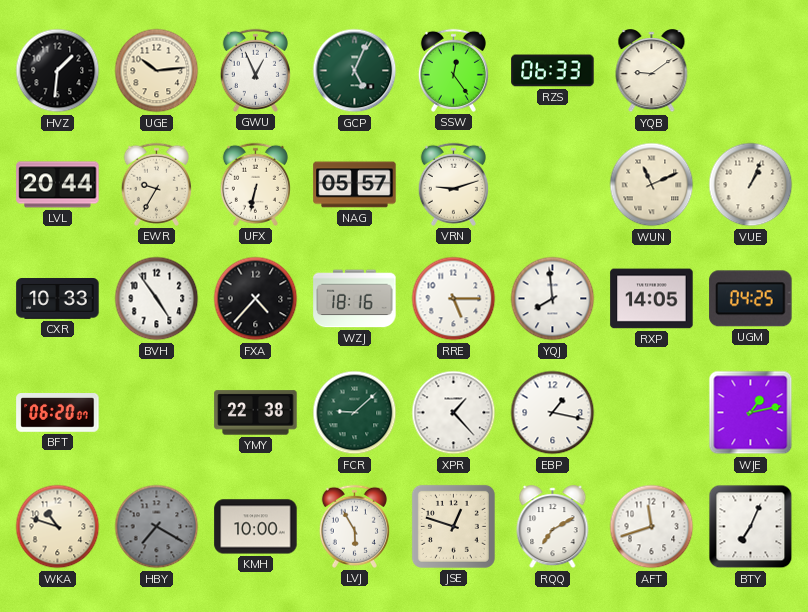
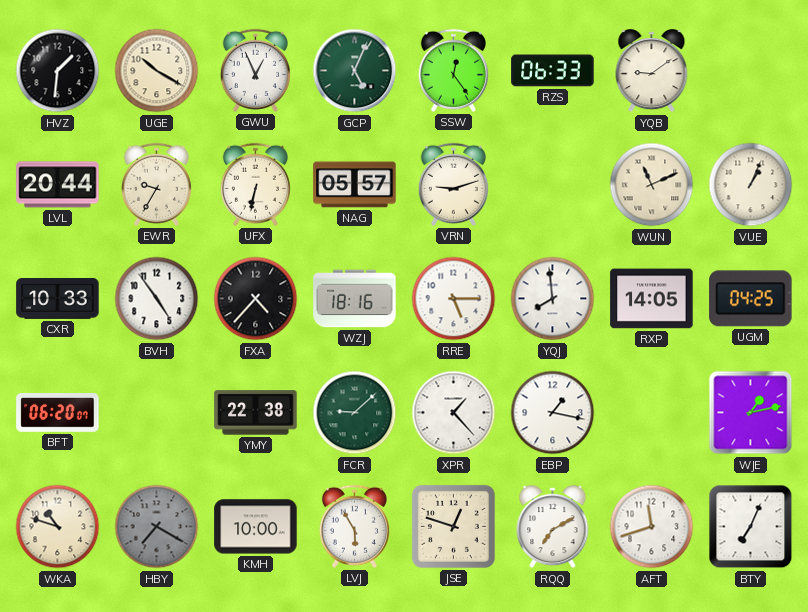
UGE: 10:14 -> 10:20 (157, 71)
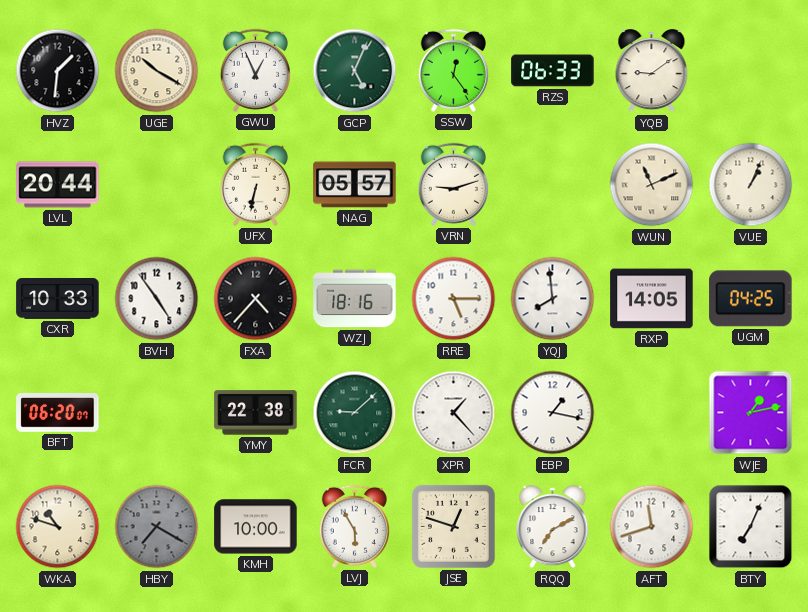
EWR: 9:35 -> none (156, 184)
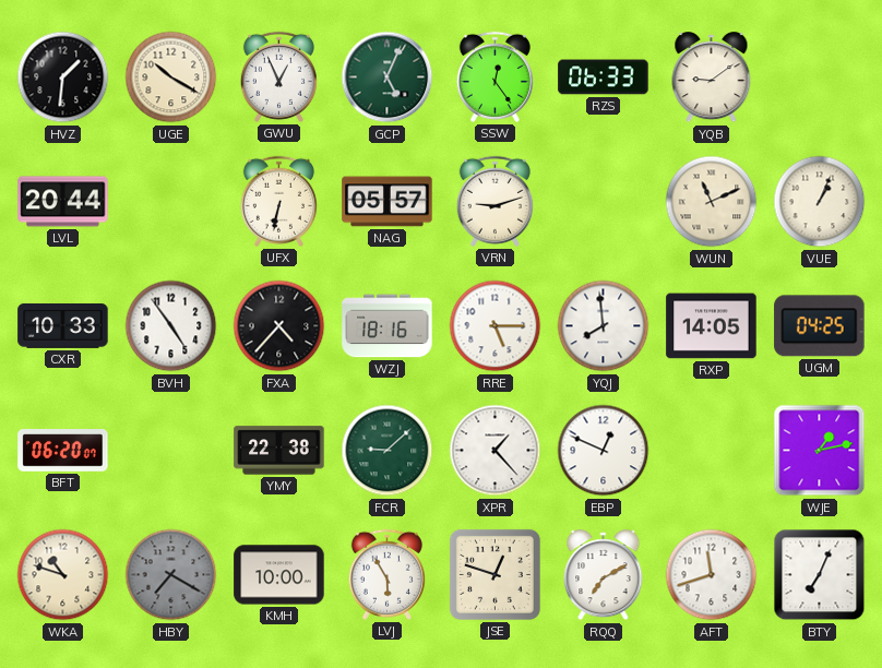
EBP: 1:17 -> 12:49 (604, 451)
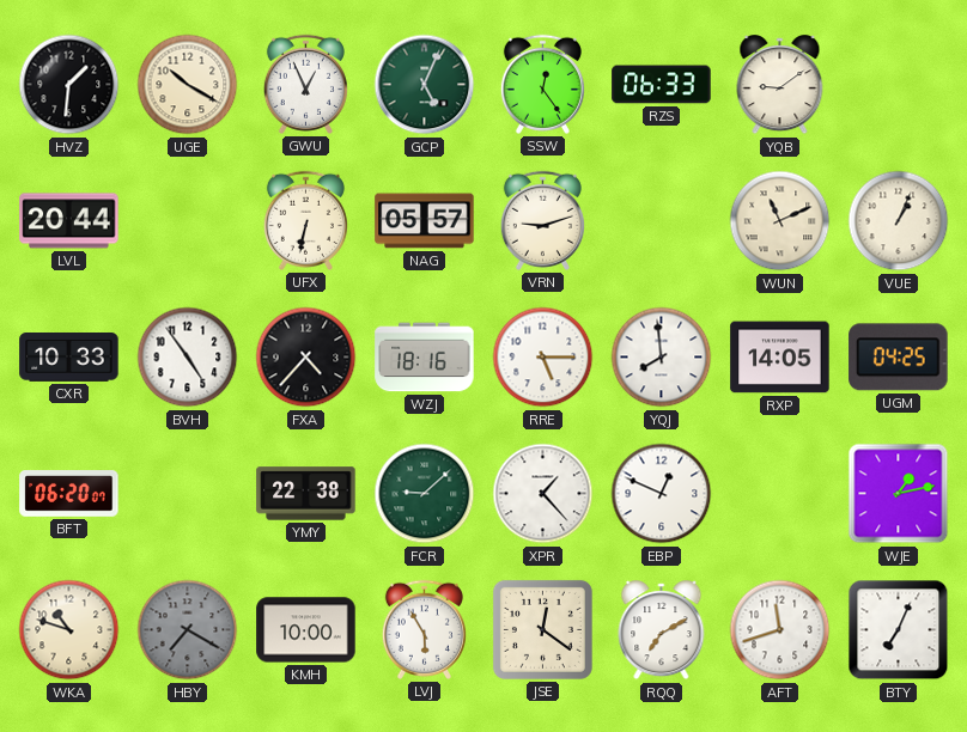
JSE: 12:48 -> 12:21 (542, 629)
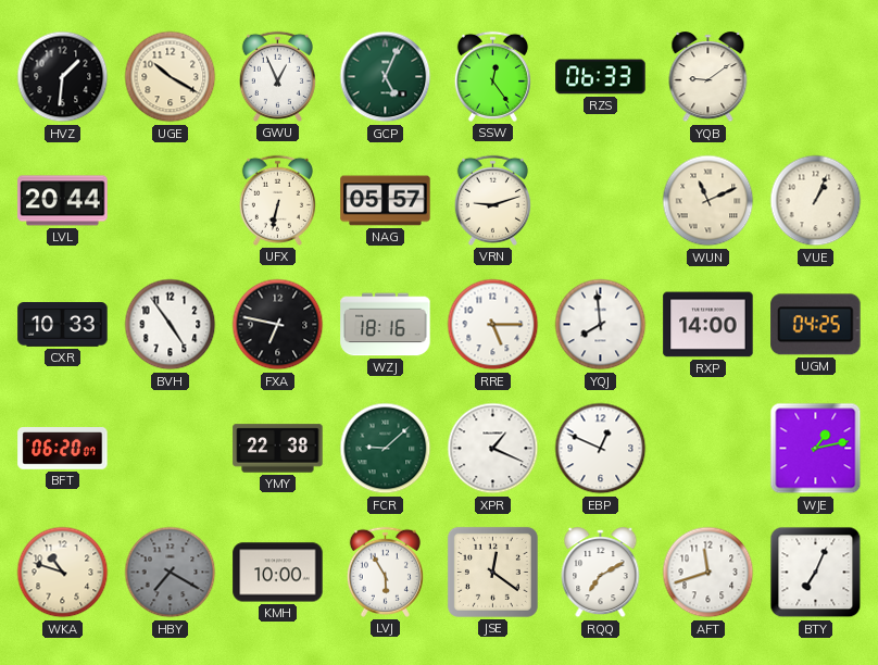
FXA: 4:37 -> 6:47 (278, 325)
RXP: 14:05 -> 14:00 (708, 325)
XPR: 1:23 -> 1:19 (493, 449)
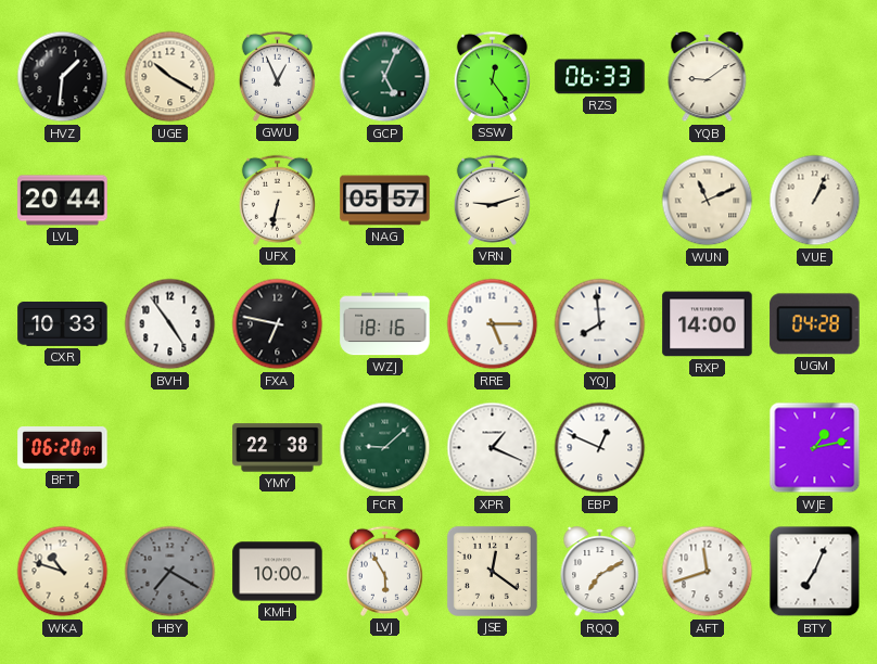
UGM: 04:25 -> 04:28 (815, 324)
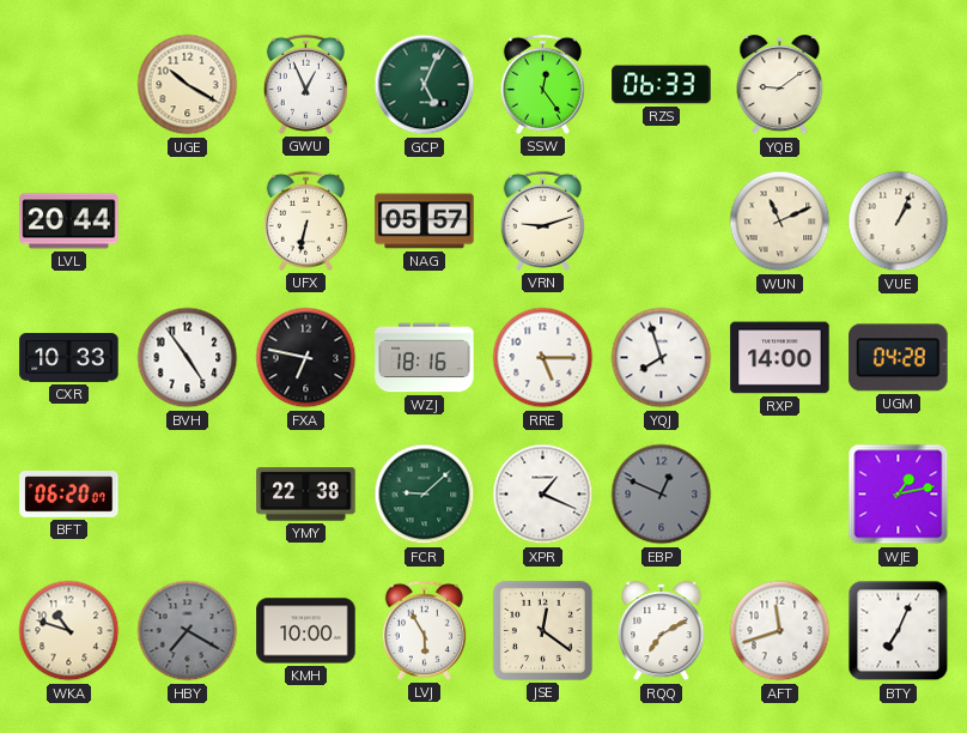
HVZ: 1:31 -> none (63, 77)
YQJ: 7:59 -> 7:57 (662, 358)
EBP dial: white -> grey (662, 495)
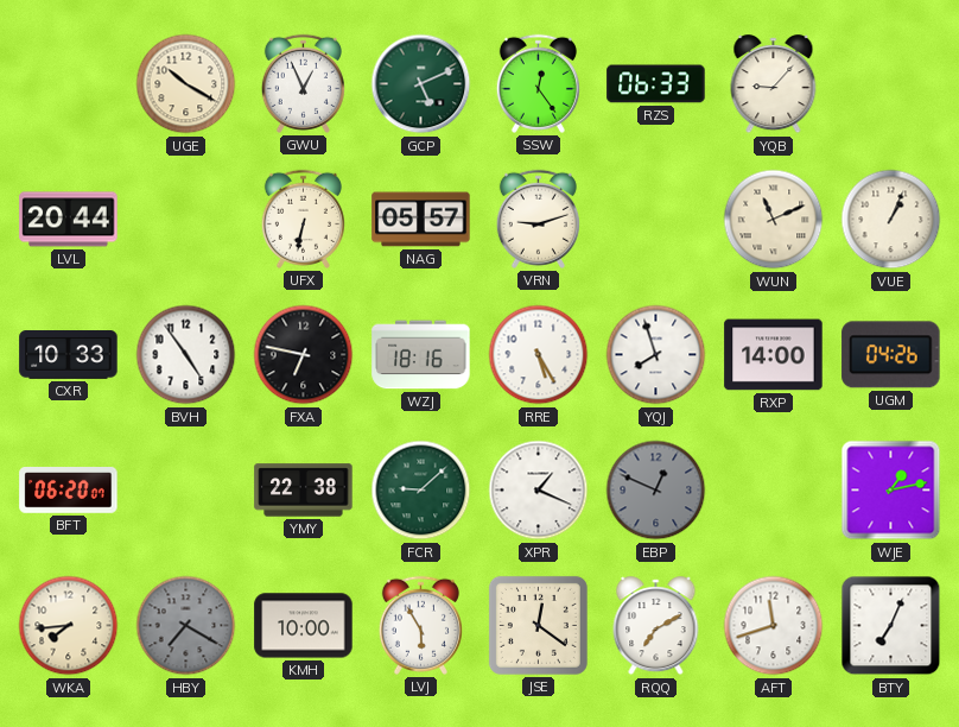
GCP: 5:04 -> 5:11 (421, 84)
YQB: 9:09 -> 9:07 (774, 84)
RRE: 5:15 -> 5:25 (539, 355)
UGM: 04:28 -> 04:26 (891, 355)
WKA: 10:48 -> 7:44 (69, 626)
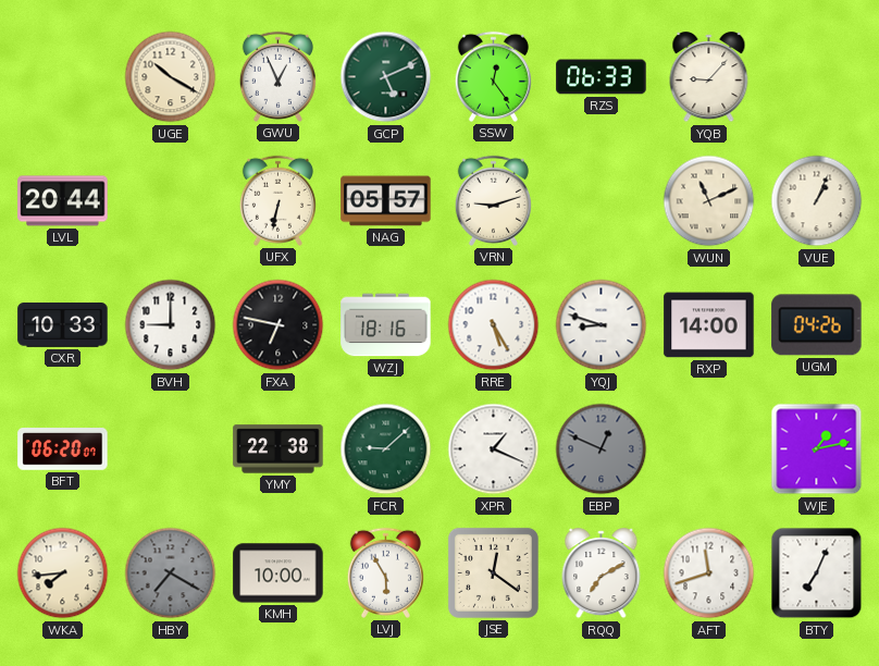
BVH: 4:54 -> 9:00 (171, 325)
YQJ: 7:57 -> 8:48 (602, 325)
